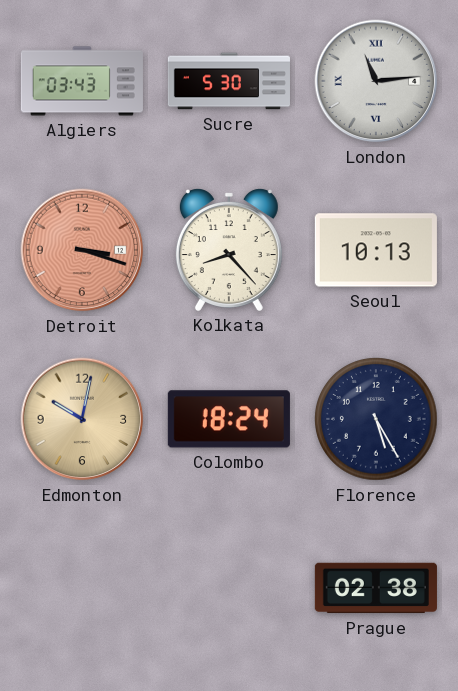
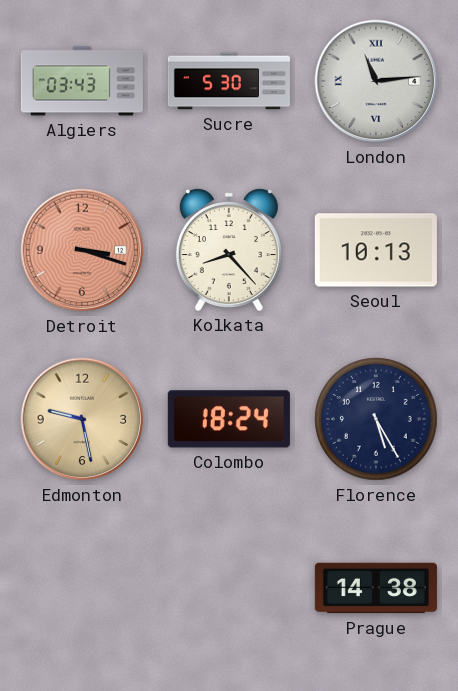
Edmonton: 10:02 -> 9:28 (82, 419)
Prague: 02:38 -> 14:38 (376, 588)
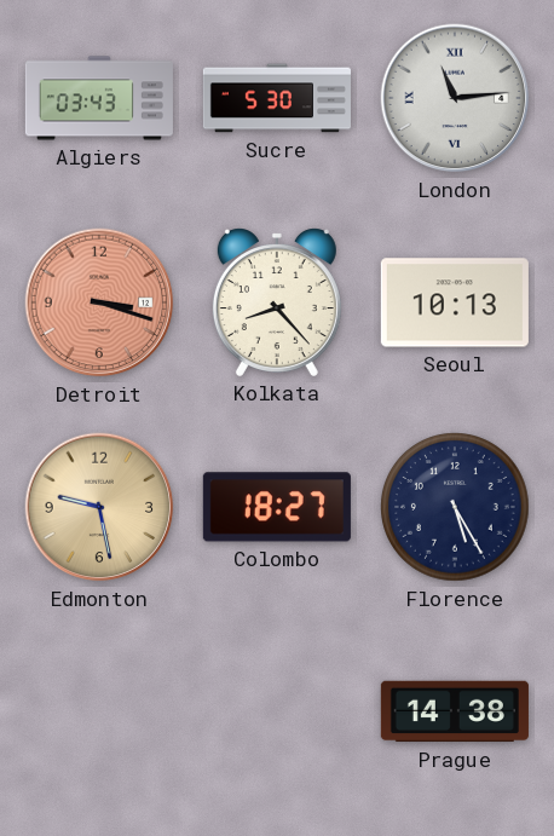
Colombo: 18:24 -> 18:27 (277, 507)
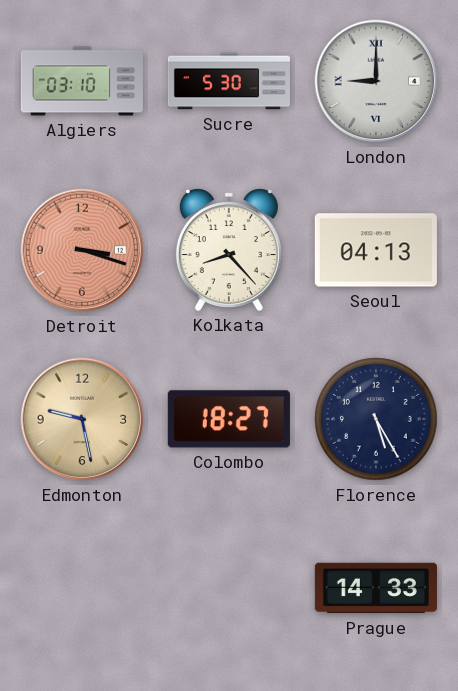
Algiers: 03:43 -> 03:10 (82, 81)
London: 11:14 -> 9:00 (376, 81)
Seoul: 10:13 -> 04:13 (376, 250)
Prague: 14:38 -> 14:33 (376, 588)
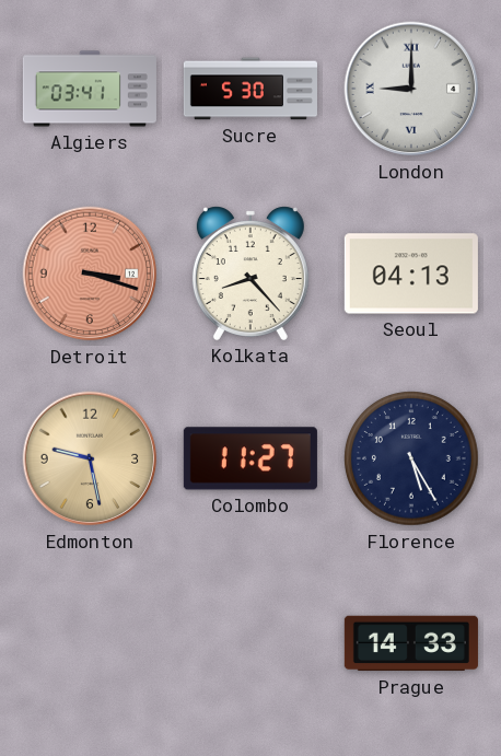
Algiers: 03:10 -> 03:41 (90, 89)
Colombo: 18:27 -> 11:27 (250, 458)
